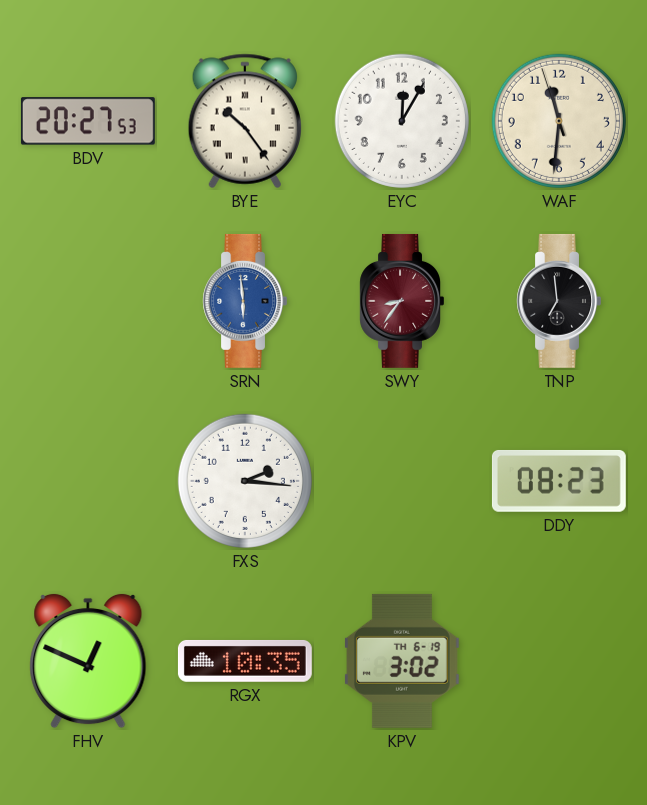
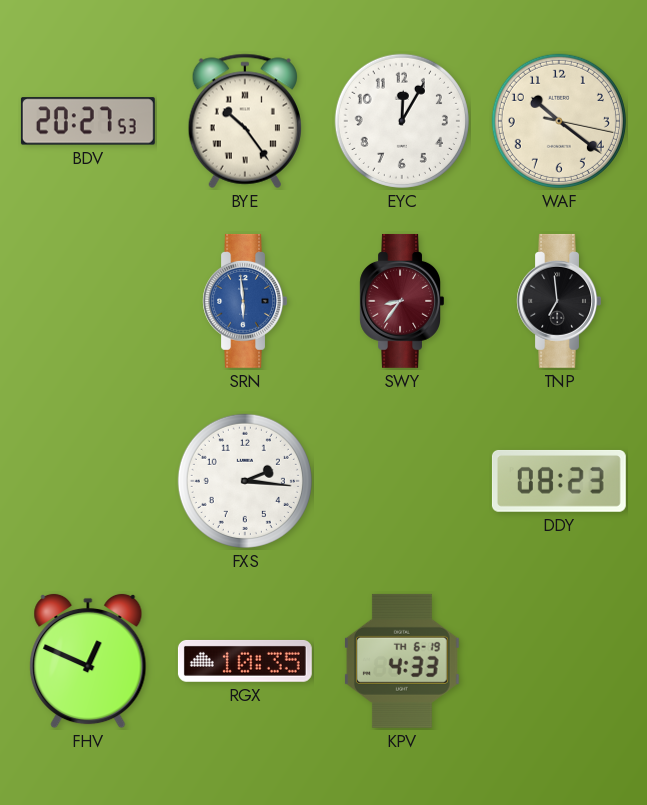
WAF: 11:30 -> 10:21 (559, 121)
KPV: 3:02 -> 4:33 (402, 661)
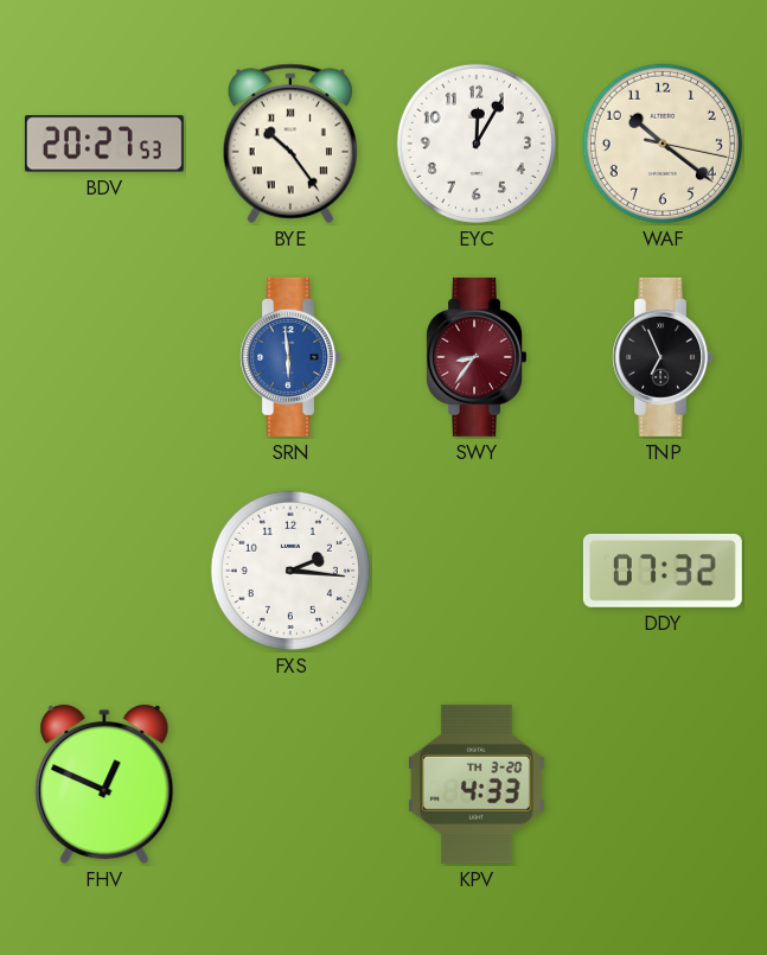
TNP: 6:59 -> 6:56 (663, 357)
DDY: 08:23 -> 07:32 (663, 571)
RGX: 10:35 -> none (245, 661)
KPV date: TH 6-19 -> TH 3-20 (477, 784)
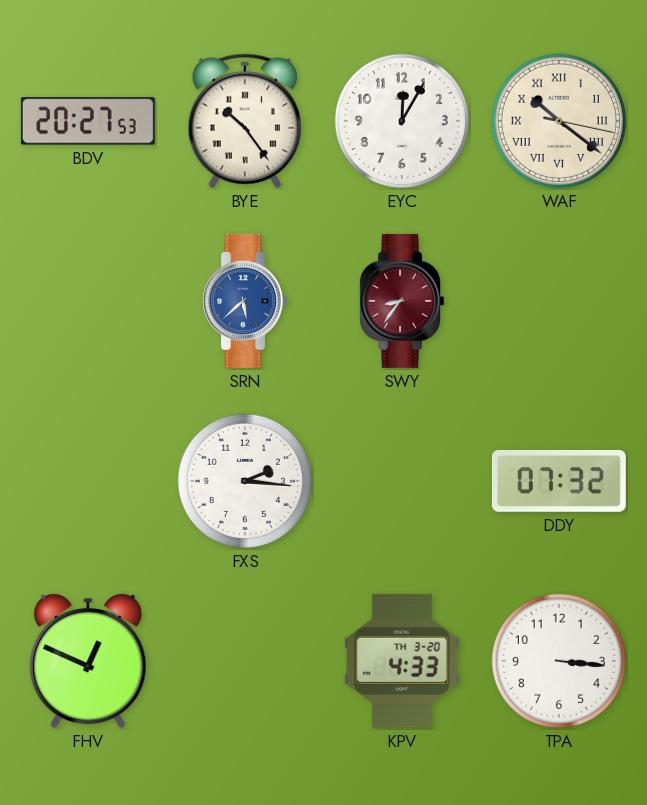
WAF numerals: Arabic -> Roman (559, 121)
SRN: 5:59 -> 5:38 (245, 301)
TNP: 6:56 -> none (663, 357)
TPA: none -> 3:16 (559, 661)
